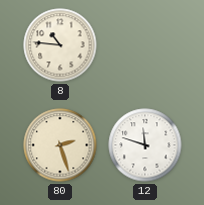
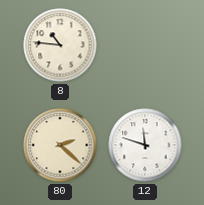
80: 2:27 -> 2:22 (60, 145)
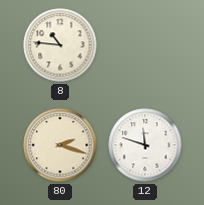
80: 2:22 -> 2:18 (60, 145)
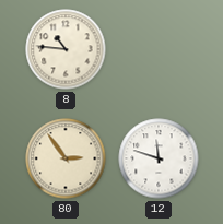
80: 2:18 -> 2:54 (66, 158)
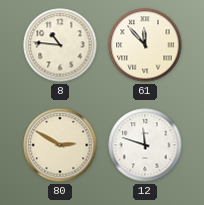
61: none -> 11:53 (145, 45)
80: 2:54 -> 2:50 (60, 145)
